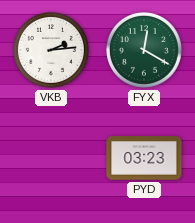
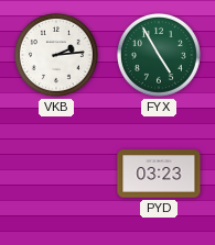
FYX: 12:20 -> 4:55 (159, 55)
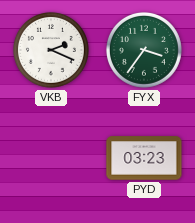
VKB: 2:14 -> 2:19 (51, 50)
FYX: 4:55 -> 3:36 (144, 50)
